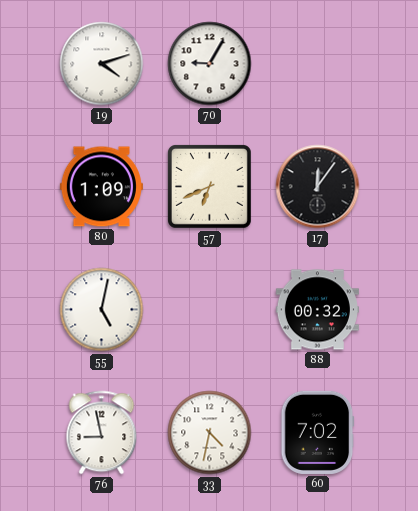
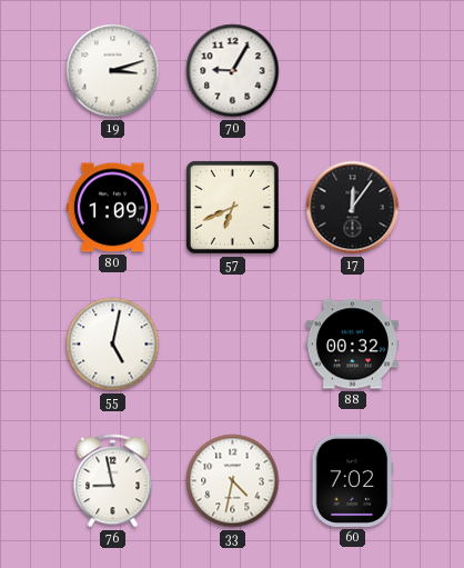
19: 4:12 -> 3:12 (113, 71)
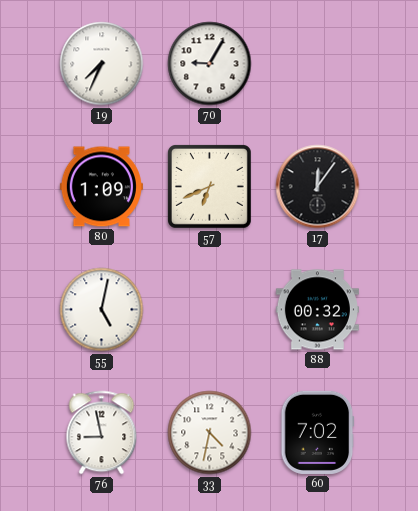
19: 3:12 -> 7:34 (102, 64)
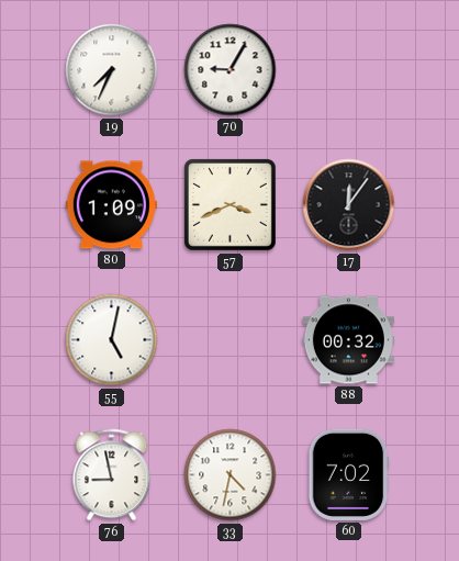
57: 6:41 -> 3:41 (229, 204)
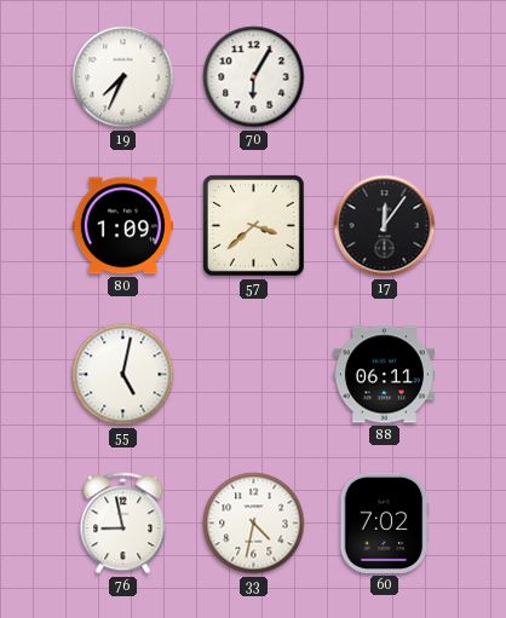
70: 9:05 -> 6:05 (254, 77)
57: 3:41 -> 3:38 (253, 225)
88: 00:32 -> 06:11 (384, 375)
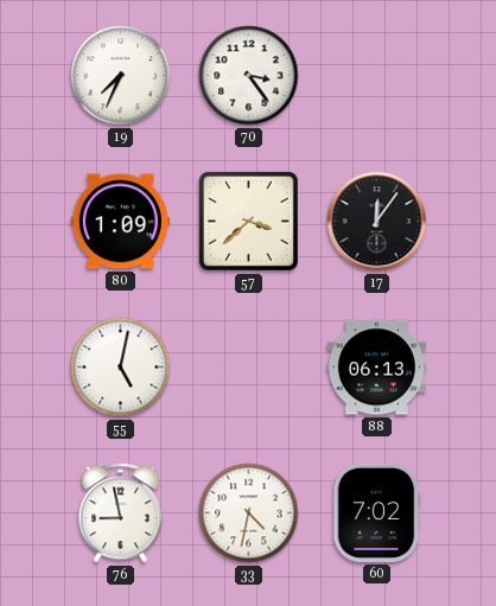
70: 6:05 -> 3:24 (249, 76)
88: 06:11 -> 06:13 (376, 368)
